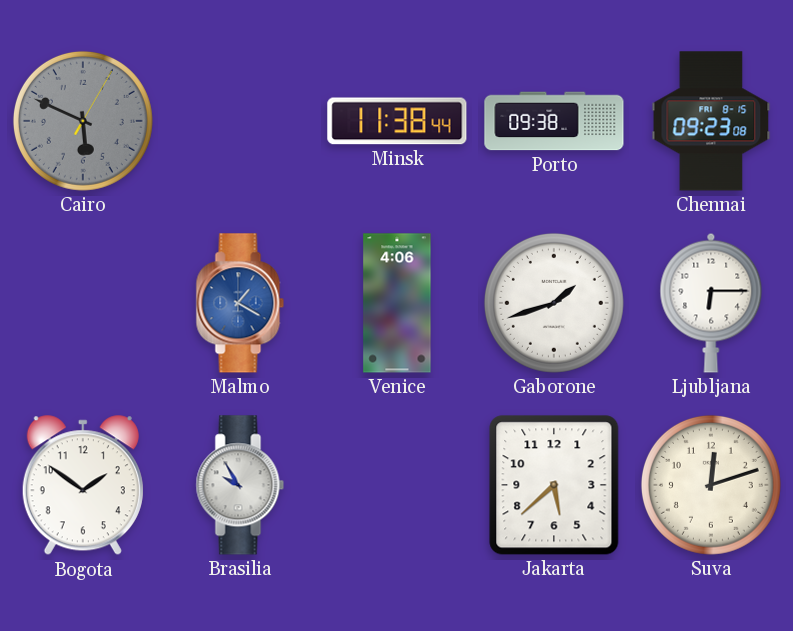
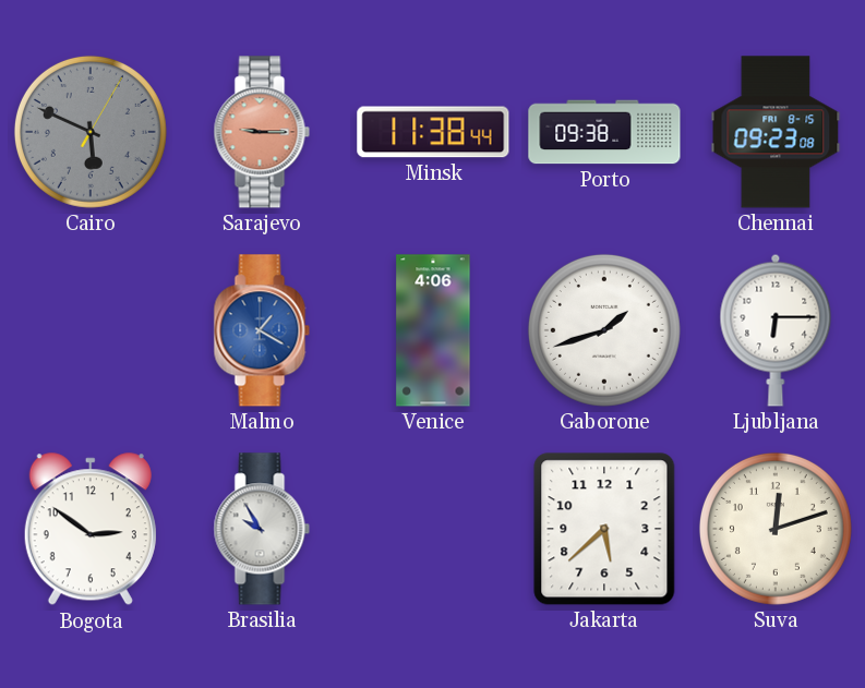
Sarajevo: none -> 9:15 (262, 132)
Bogota: 1:51 -> 2:51 (91, 530)
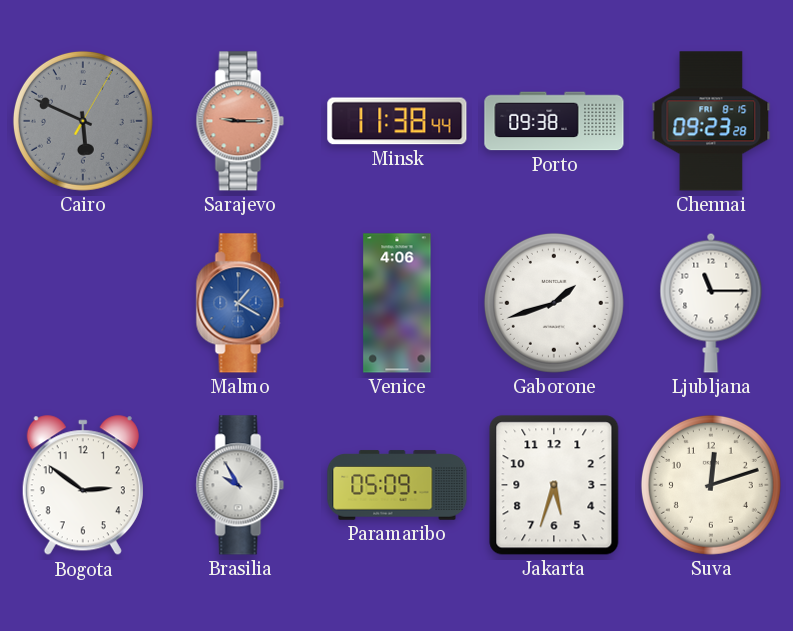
Chennai: 09:23:08 -> 09:23:28 (711, 121)
Ljubljana: 6:15 -> 11:15 (711, 303)
Paramaribo: none -> 05:09 (397, 485)
Jakarta: 5:38 -> 5:33 (554, 485)
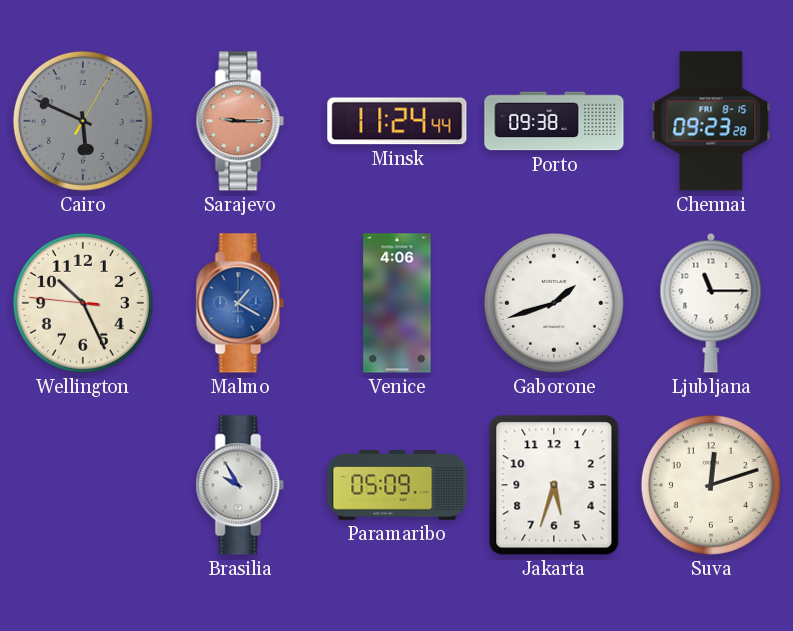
Minsk: 11:38 -> 11:24 (397, 121)
Wellington: none -> 10:25 (83, 303)
Bogota: 2:51 -> none (83, 486)
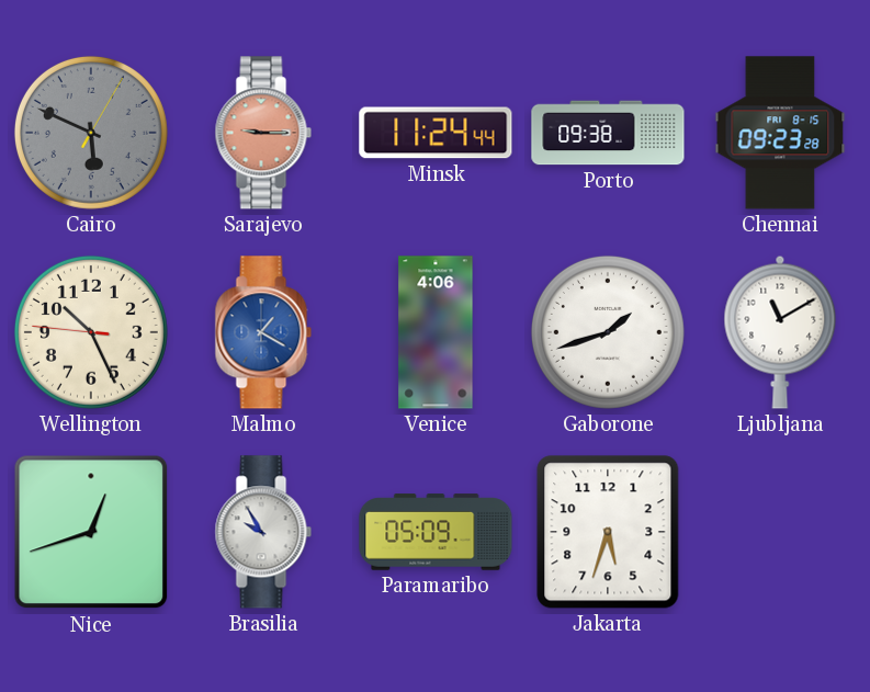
Ljubljana: 11:15 -> 11:10 (780, 332)
Nice: none -> 12:42 (91, 532)
Suva: 12:12 -> none (711, 485)
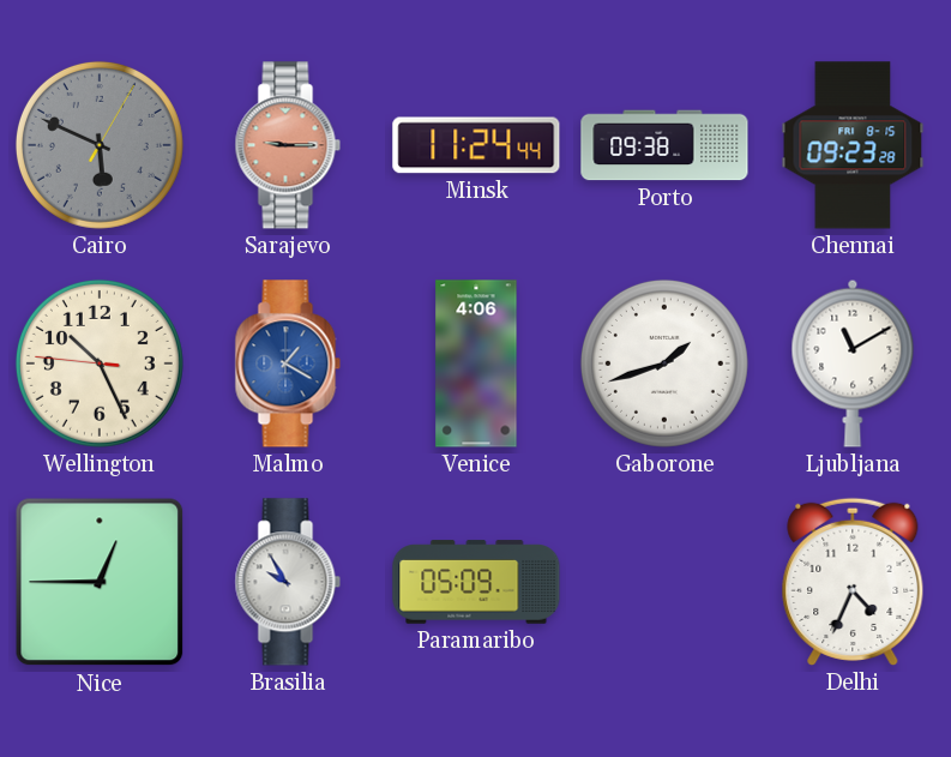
Nice: 12:42 -> 12:45 (100, 582)
Jakarta: 5:33 -> none (608, 532)
Delhi: none -> 4:34 (853, 582)
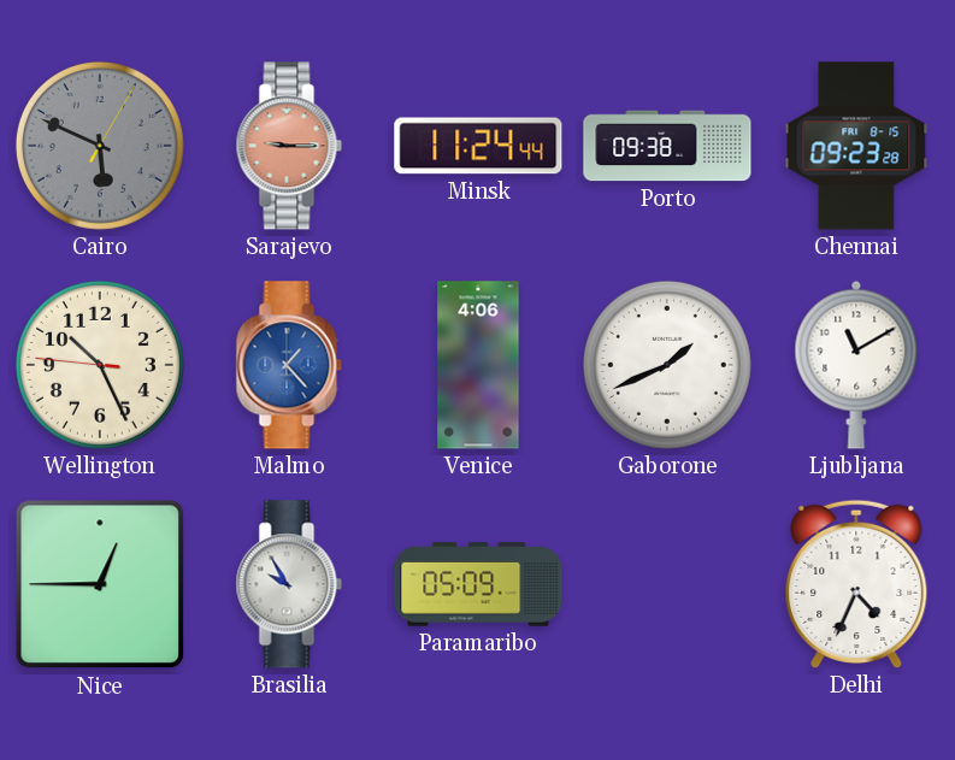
Malmo: 1:20 -> 1:23 (289, 365)
Gaborone: 1:42 -> 1:41 (667, 365)
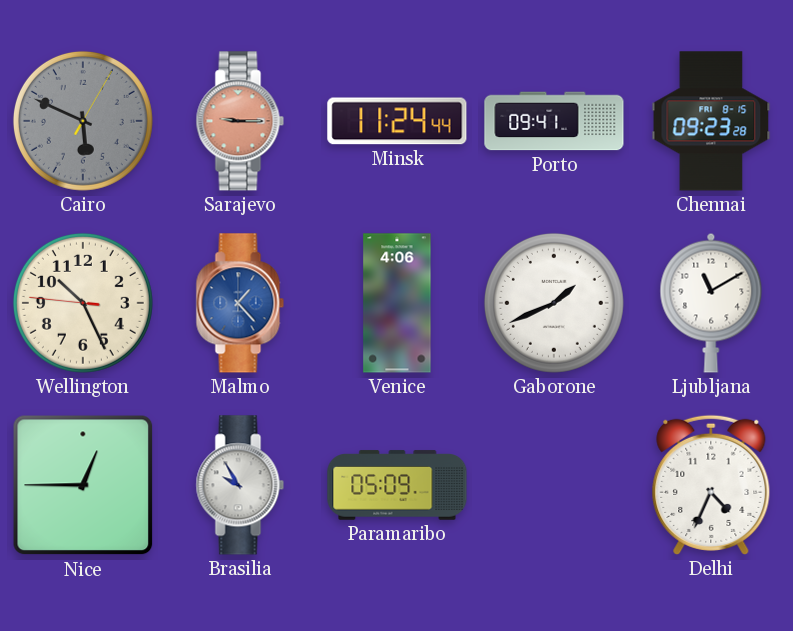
Porto: 09:38 -> 09:41 (554, 121)
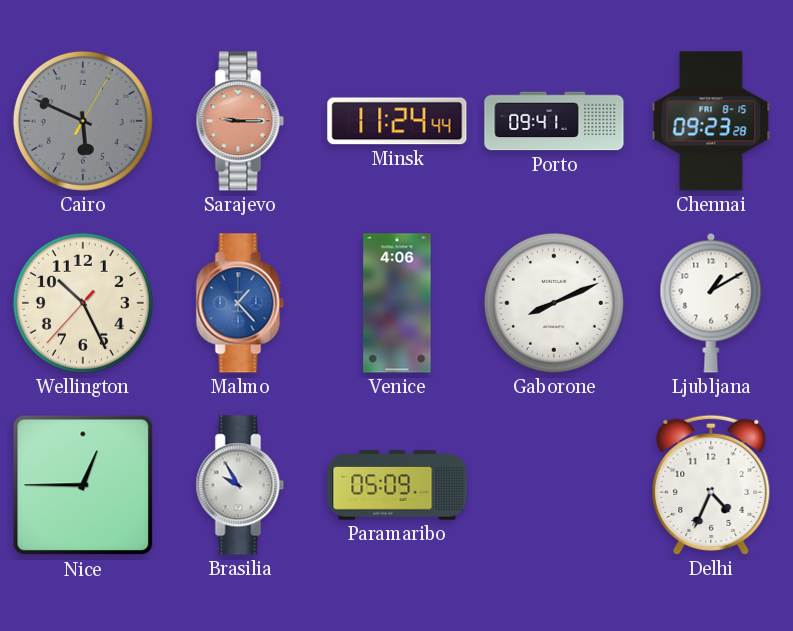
Wellington: 10:25:46 -> 10:25:37 (83, 303)
Gaborone: 1:41 -> 8:11 (554, 303)
Ljubljana: 11:10 -> 1:10 (711, 303)
